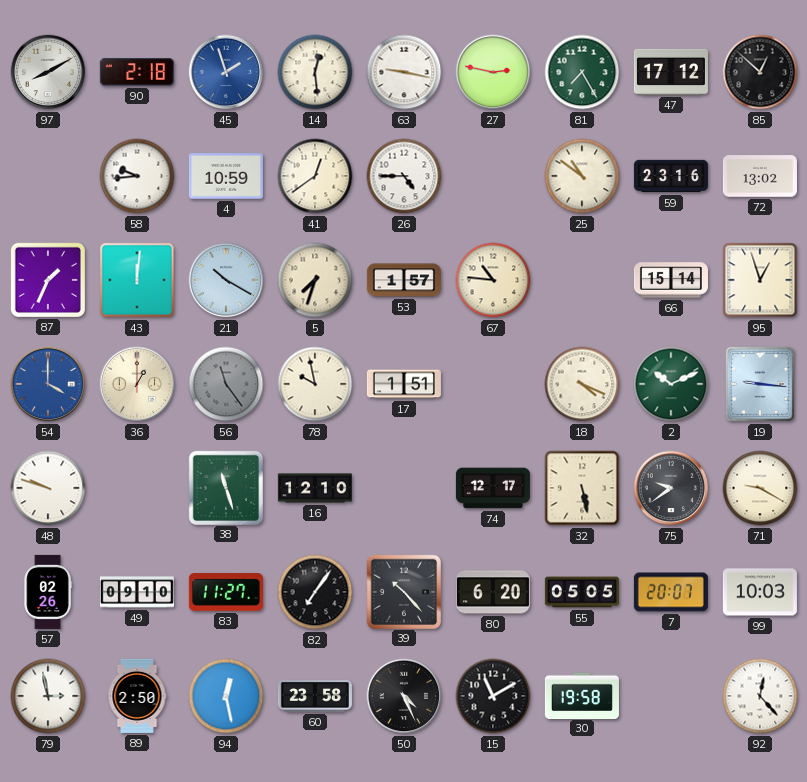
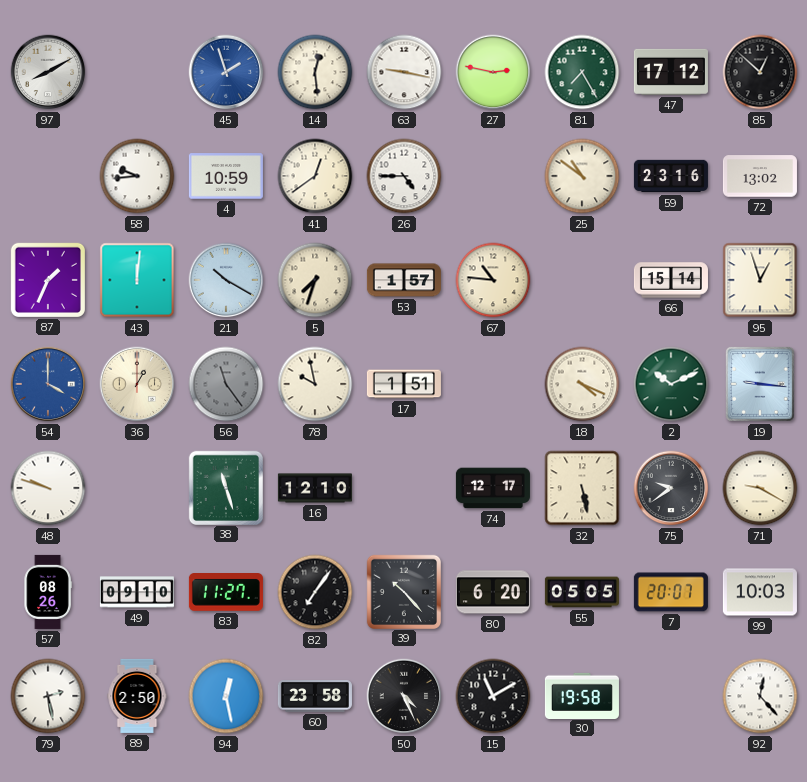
90: 2:18 -> none (137, 72)
57: 02:26 -> 08:26 (48, 592)
79: 2:58 -> 2:28 (48, 696)
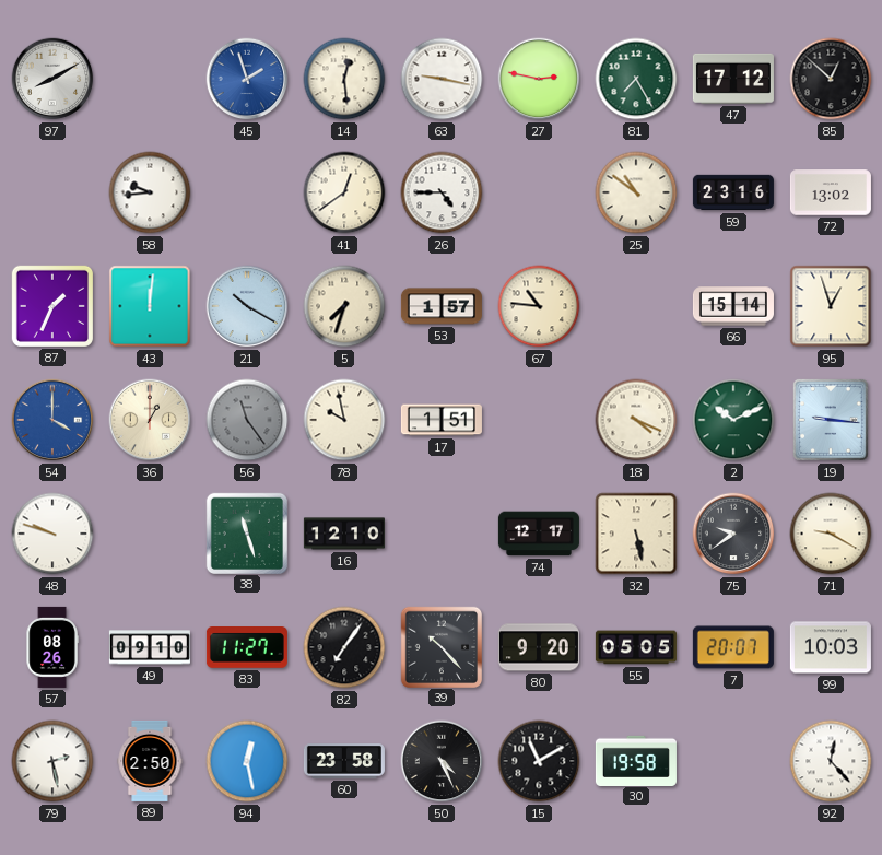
4: 10:59 -> none (226, 176)
80: 6:20 -> 9:20 (539, 647)
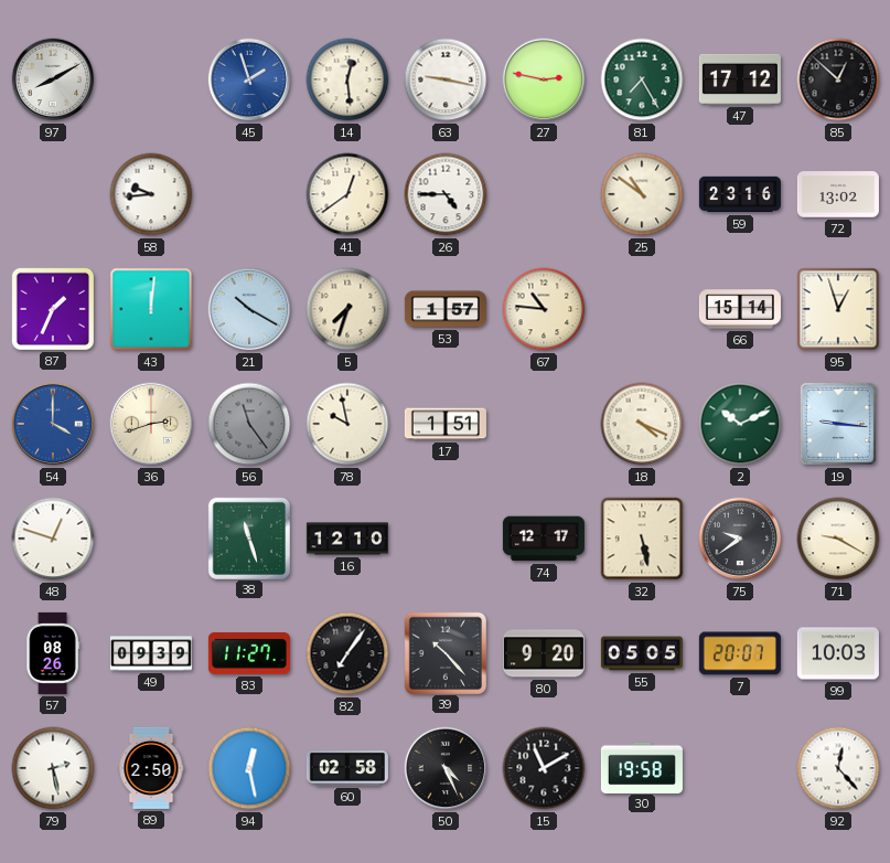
36: 1:00 -> 2:42 (151, 424)
48: 9:48 -> 12:48 (53, 539)
49: 09:10 -> 09:39 (151, 653)
60: 23:58 -> 02:58 (347, 768)
